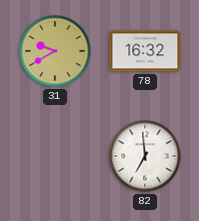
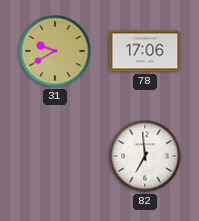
78: 16:32 -> 17:06 (145, 51)
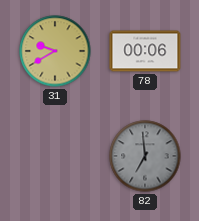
78: 17:06 -> 00:06 (145, 51)
82 dial: white -> grey (145, 156)
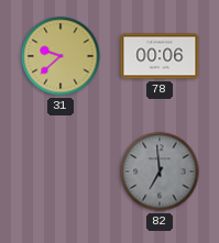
31: 9:40 -> 9:38 (61, 56)
